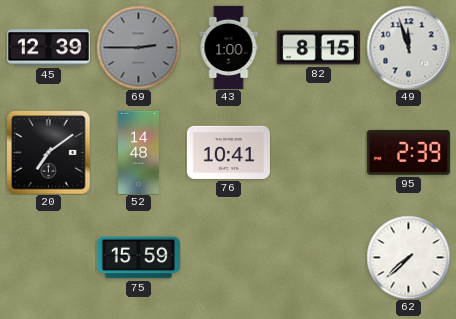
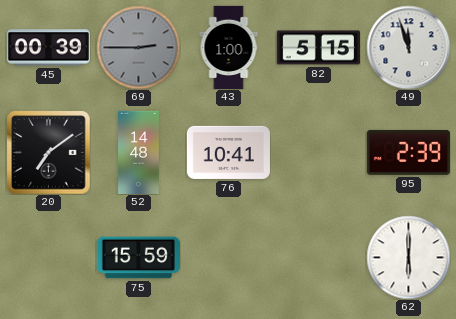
45: 12:39 -> 00:39 (48, 48)
82: 8:15 -> 5:15 (318, 48)
62: 7:38 -> 6:00 (408, 257)
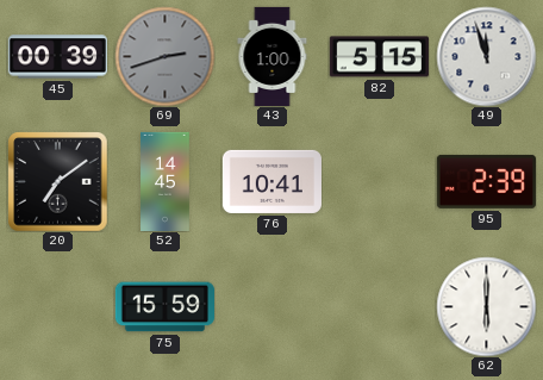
69: 2:45 -> 2:42 (164, 56)
52: 14:48 -> 14:45 (166, 181)
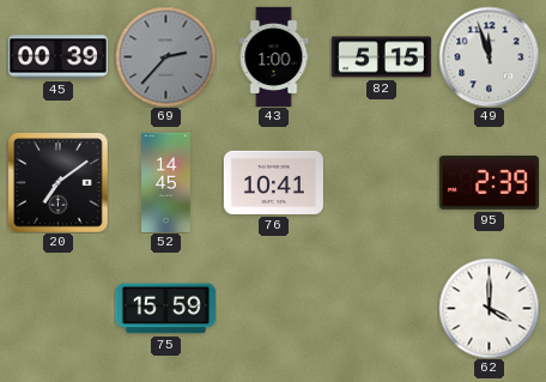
69: 2:42 -> 2:37 (165, 56)
62: 6:00 -> 4:00 (489, 308)
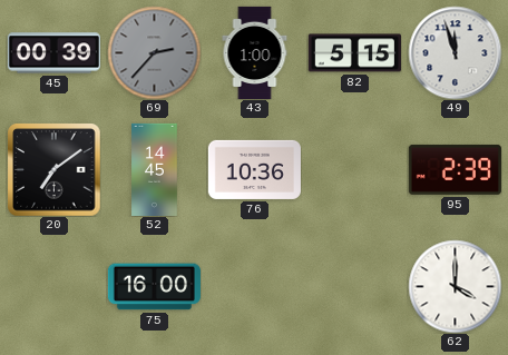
76: 10:41 -> 10:36 (254, 169)
75: 15:59 -> 16:00 (154, 287)
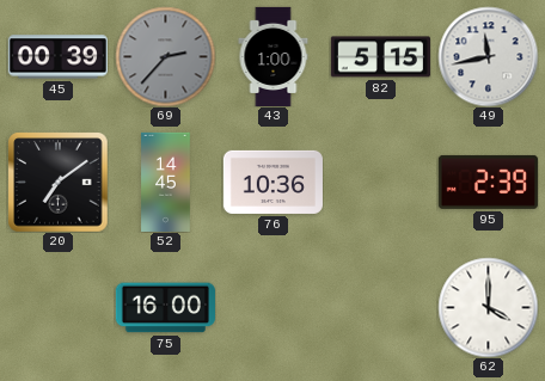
49: 11:57 -> 11:43 (488, 56)
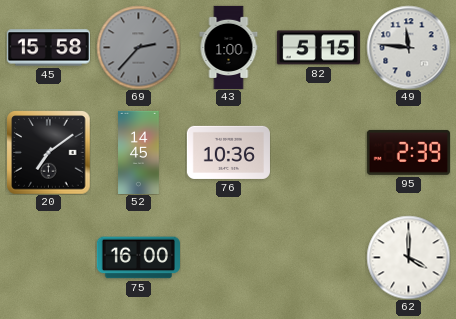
45: 00:39 -> 15:58 (48, 48)
49: 11:43 -> 11:46 (408, 47)
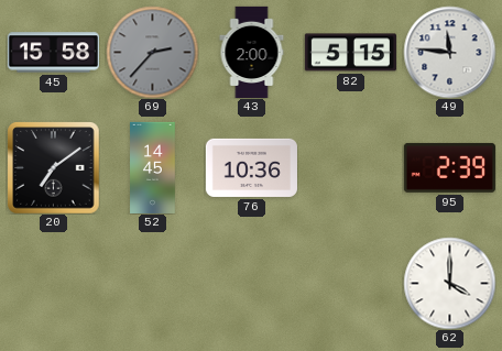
43: 1:00 -> 2:00 (252, 52)
75: 16:00 -> none (138, 258)
